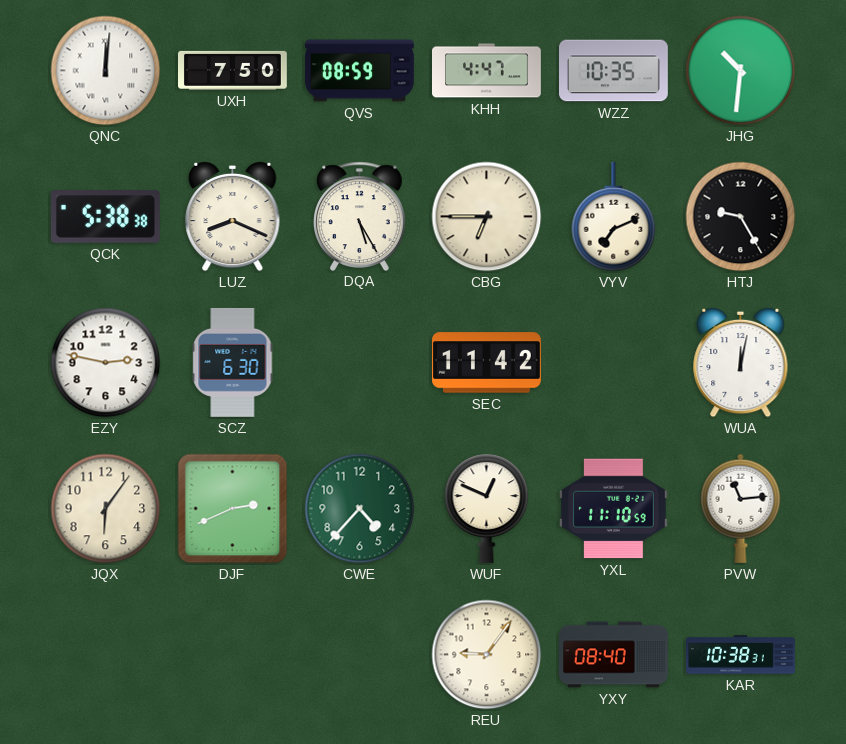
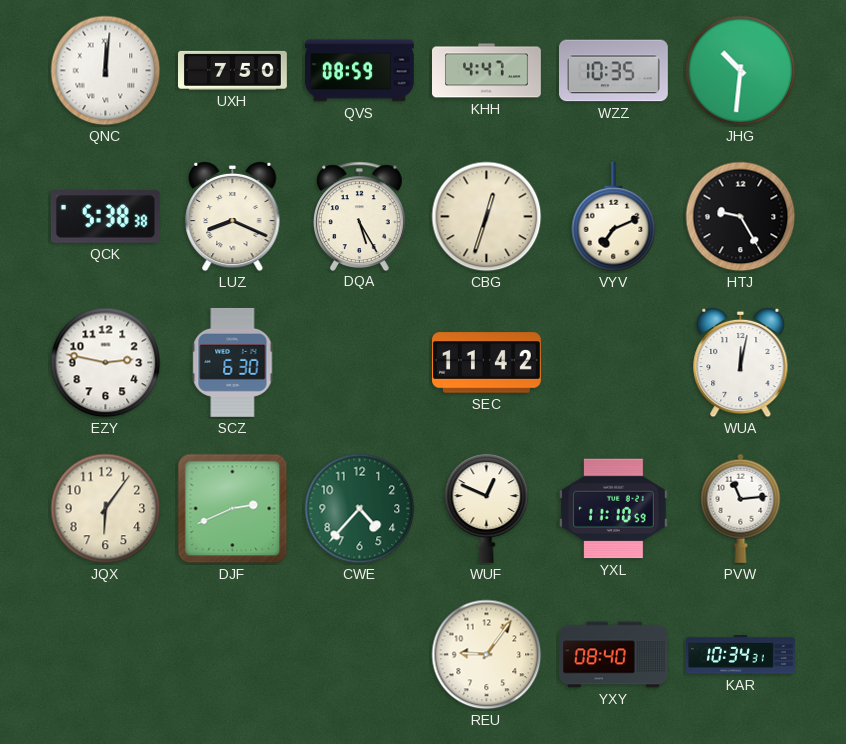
CBG: 6:45 -> 12:33 (487, 217)
KAR: 10:38 -> 10:34 (741, 655)
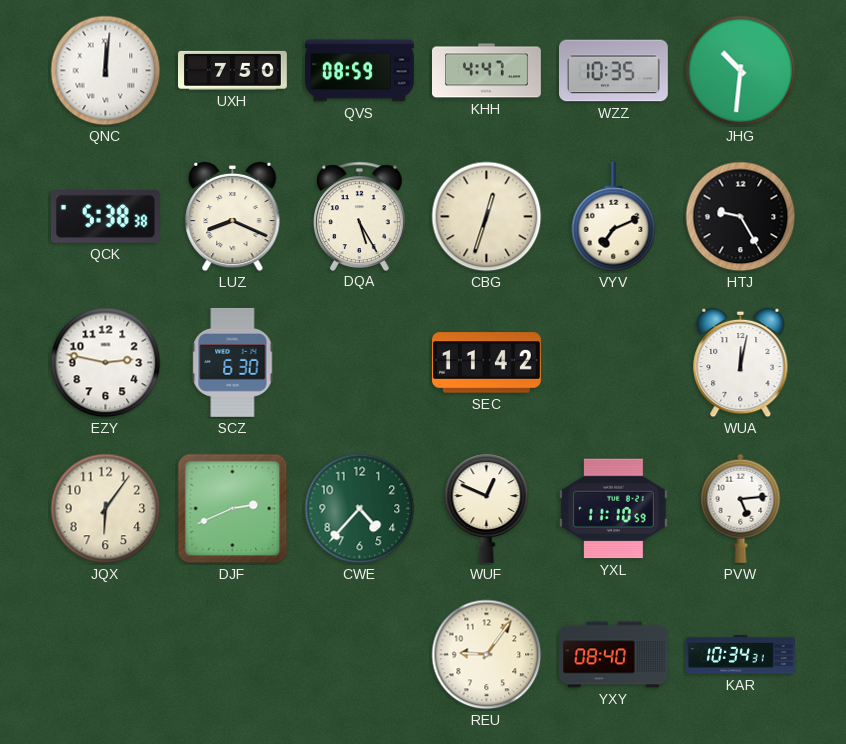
PVW: 11:14 -> 5:14 (741, 508)
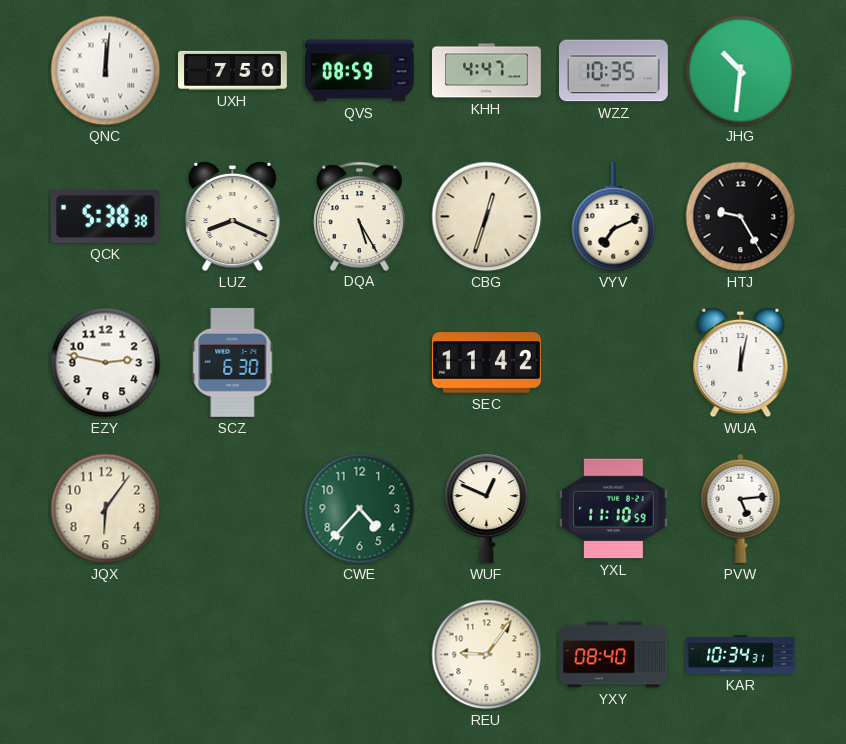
DJF: 2:41 -> none (233, 509)
